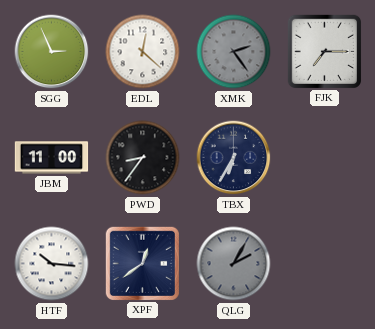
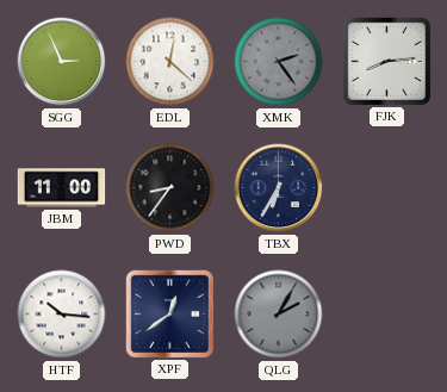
FJK: 7:15 -> 8:14 (386, 61)
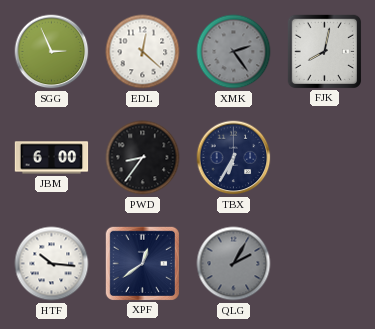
FJK: 8:14 -> 8:02 (324, 51)
JBM: 11:00 -> 6:00 (52, 158)
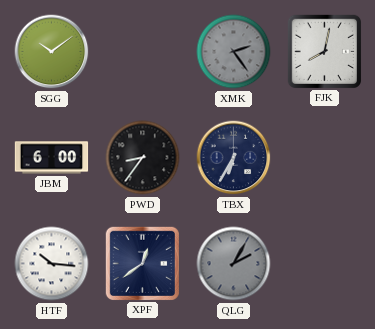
SGG: 2:56 -> 10:09 (52, 52)
EDL: 12:22 -> none (143, 52)
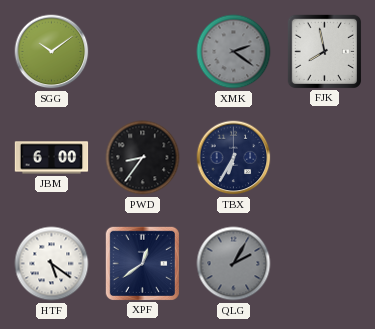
XMK: 2:24 -> 2:21 (234, 52)
FJK: 8:02 -> 7:58 (324, 51)
HTF: 10:16 -> 5:21 (52, 264)
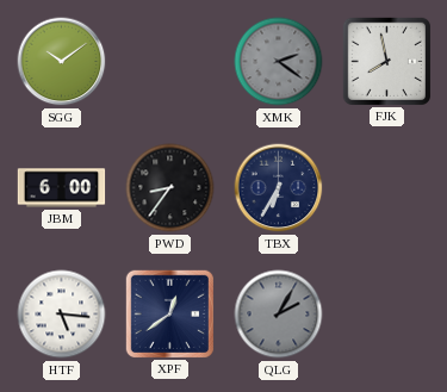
HTF: 5:21 -> 5:16 (62, 315)
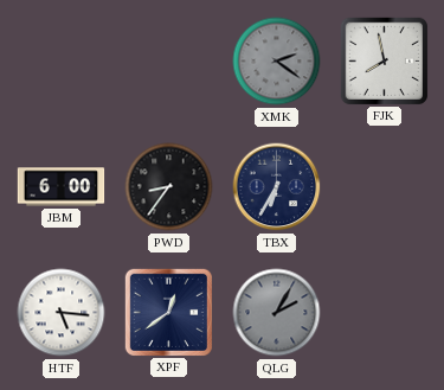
SGG: 10:09 -> none (62, 62)
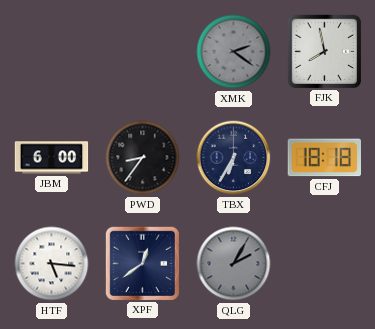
CFJ: none -> 18:18 (324, 158)
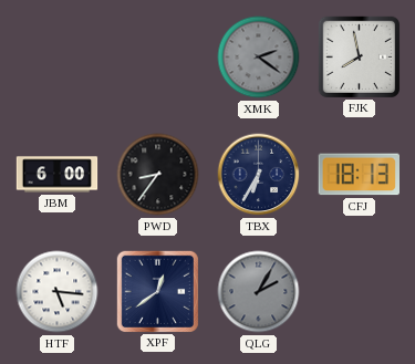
CFJ: 18:18 -> 18:13 (359, 175)
